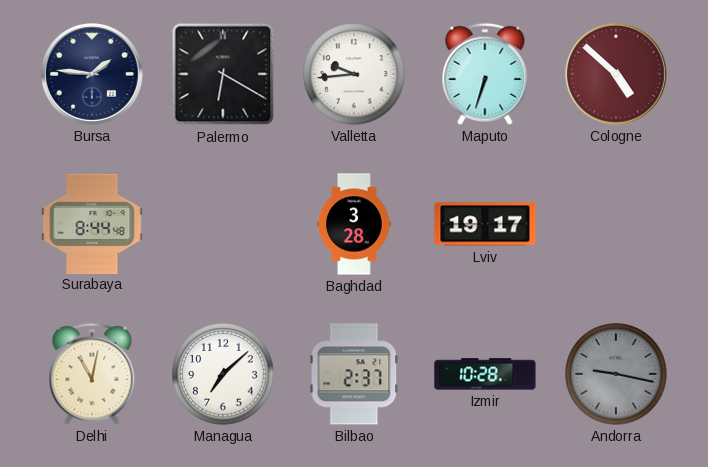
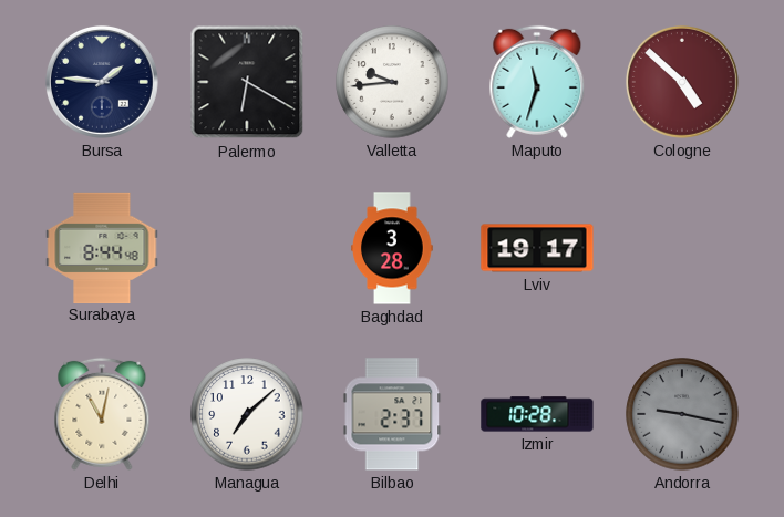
Maputo: 6:33 -> 11:33 (537, 82)
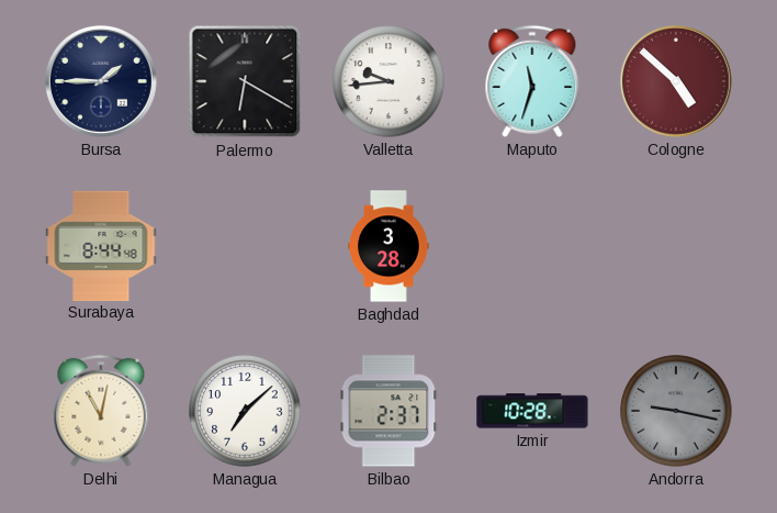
Bursa: 1:46 -> 1:45 (101, 81)
Lviv: 19:17 -> none (537, 248)
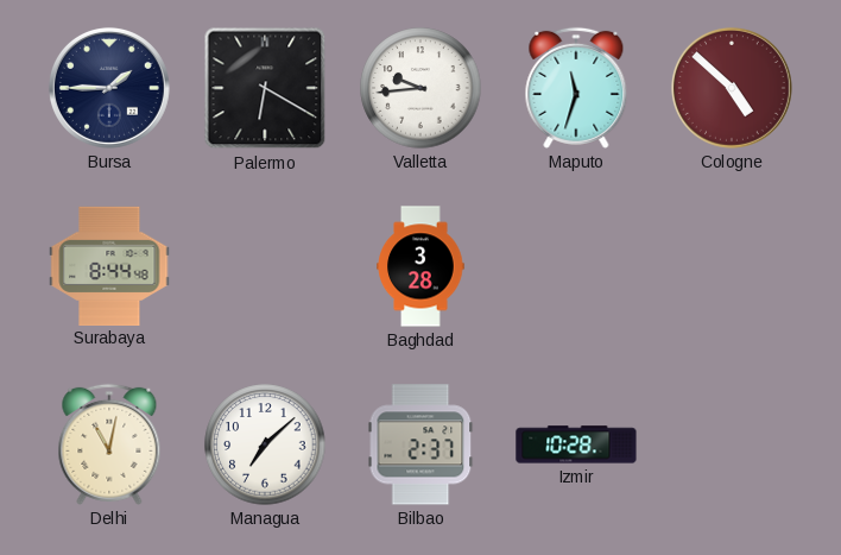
Andorra: 9:17 -> none (676, 411)
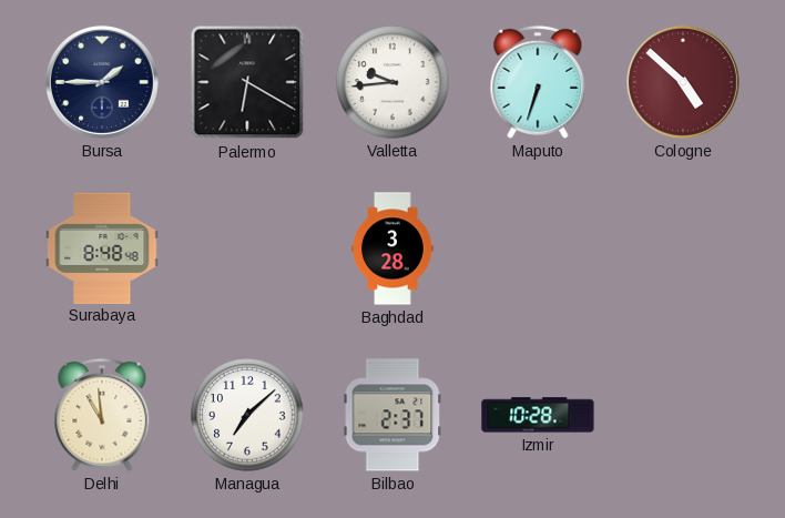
Maputo: 11:33 -> 6:33 (538, 82)
Surabaya: 8:44 -> 8:48 (102, 247)
Delhi: 11:02 -> 10:59 (102, 415)
